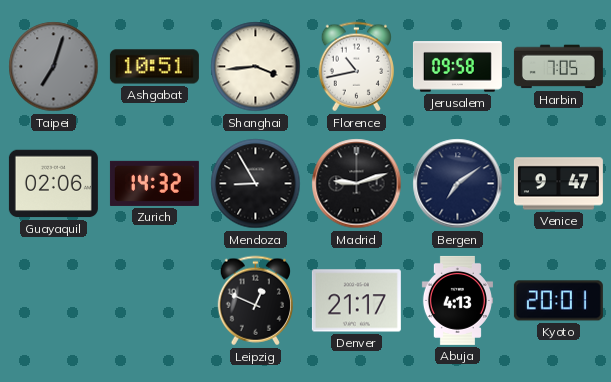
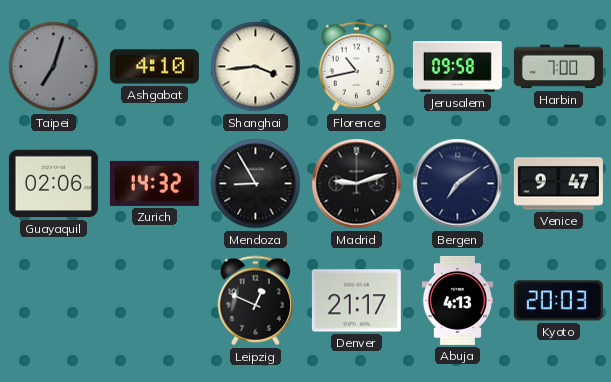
Ashgabat: 10:51 -> 4:10 (154, 67)
Harbin: 7:05 -> 7:00 (558, 67)
Kyoto: 20:01 -> 20:03 (558, 301)
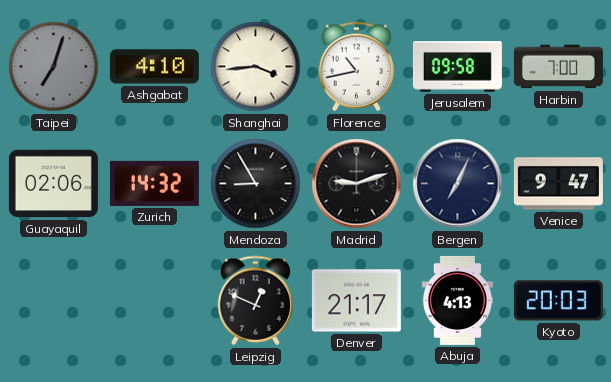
Bergen: 7:09 -> 7:04 (458, 184)
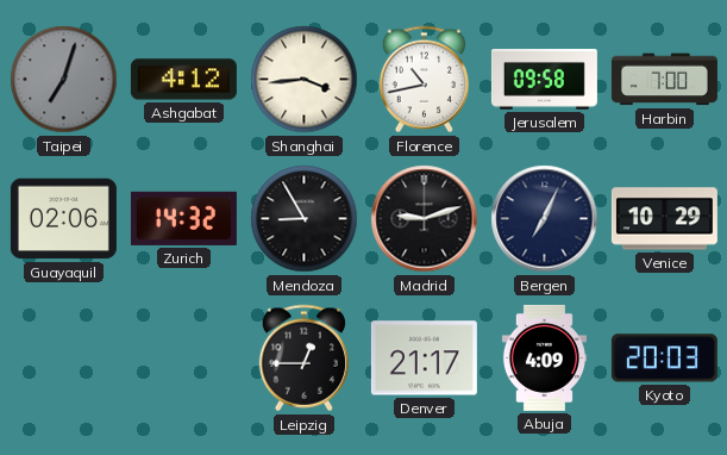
Ashgabat: 4:10 -> 4:12 (183, 80)
Venice: 9:47 -> 10:29 (664, 219)
Leipzig: 12:49 -> 12:45 (303, 359)
Abuja: 4:13 -> 4:09 (544, 357)
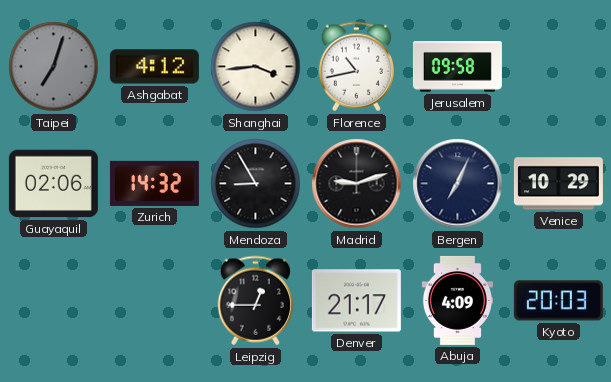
Harbin: 7:00 -> none (664, 80)
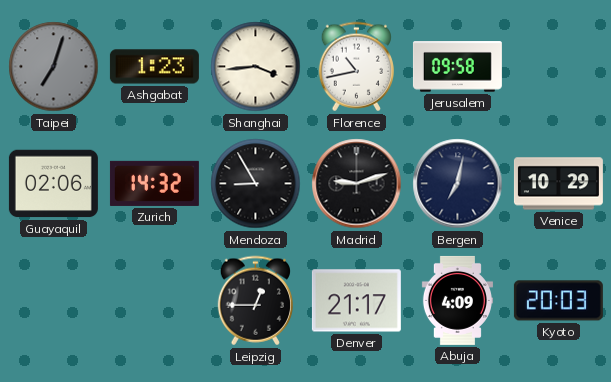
Ashgabat: 4:12 -> 1:23 (154, 67)
Bergen: 7:04 -> 7:02 (458, 184)
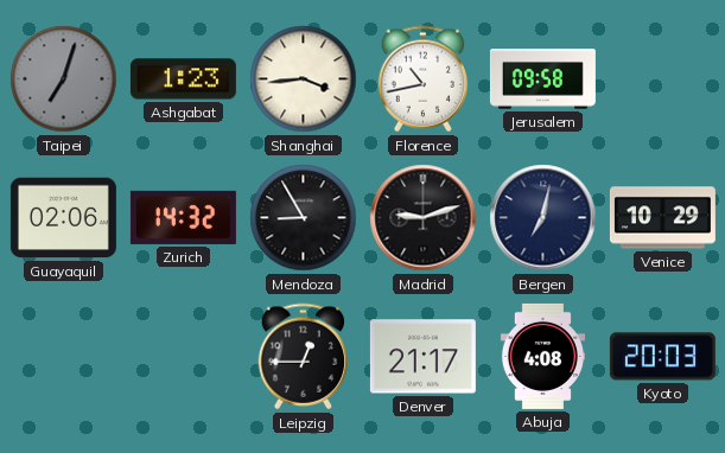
Abuja: 4:09 -> 4:08 (542, 356)
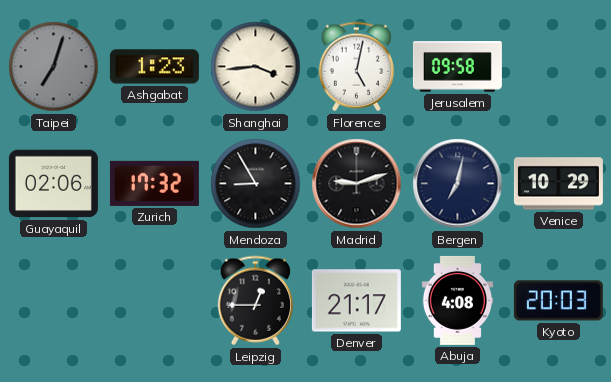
Florence: 10:43 -> 5:02 (356, 67)
Zurich: 14:32 -> 17:32 (154, 183)
